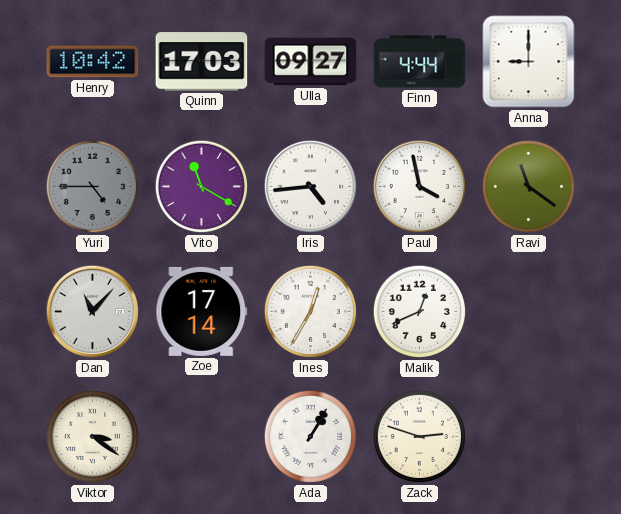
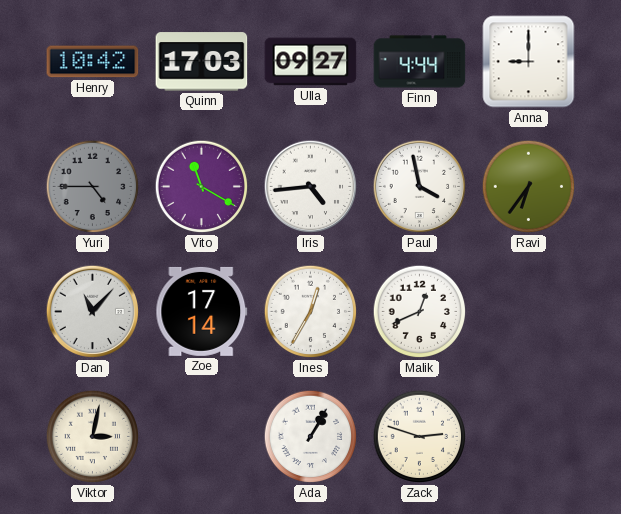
Ravi: 11:21 -> 6:36 (529, 187)
Viktor: 3:21 -> 3:02 (93, 437)
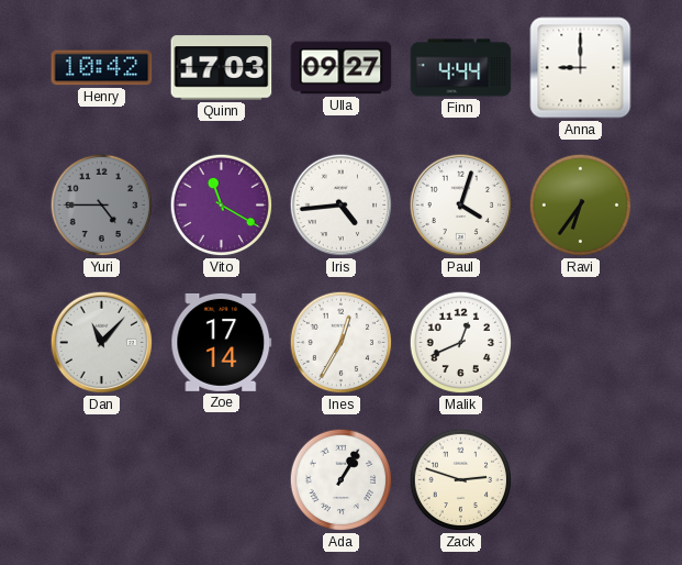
Paul: 3:58 -> 4:03 (461, 206)
Viktor: 3:02 -> none (93, 437)
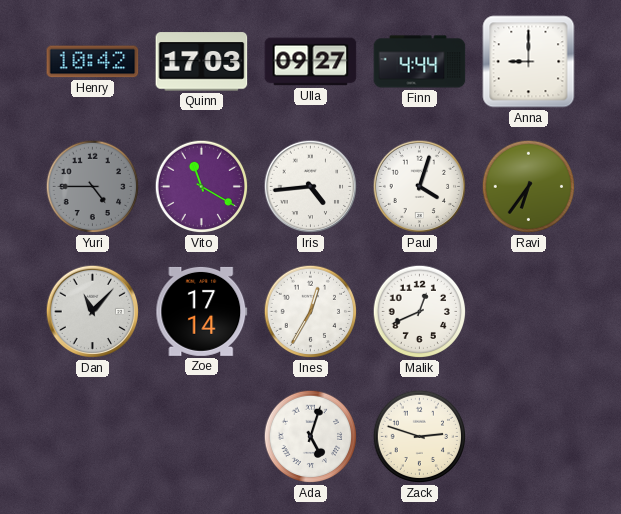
Ada: 1:05 -> 5:03 (311, 437)
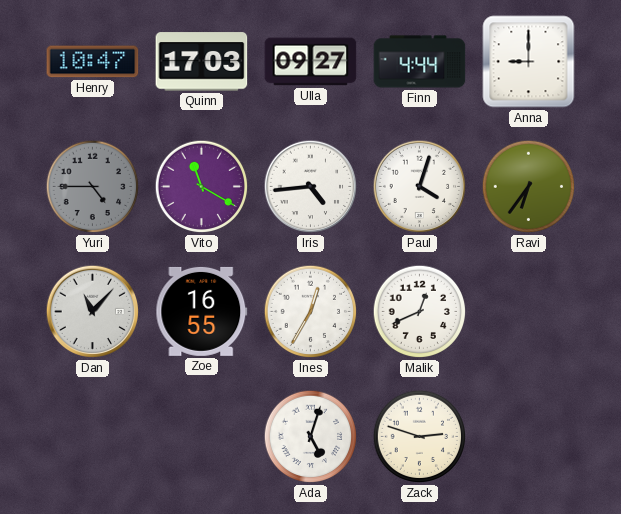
Henry: 10:42 -> 10:47 (93, 62)
Zoe: 17:14 -> 16:55 (202, 311)
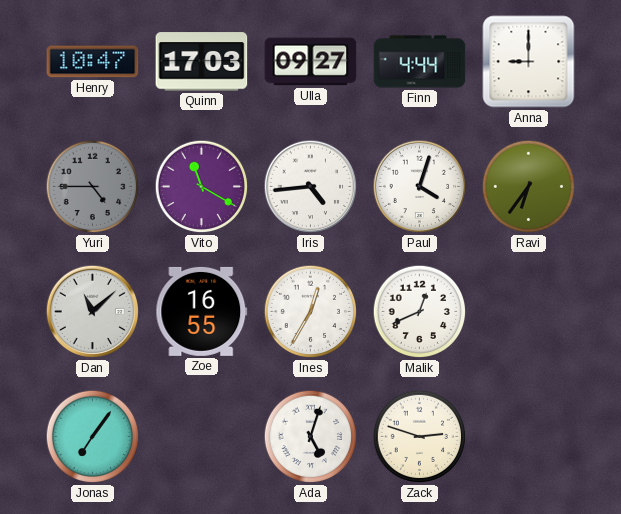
Dan: 11:07 -> 11:08 (93, 312)
Jonas: none -> 7:06 (93, 437)
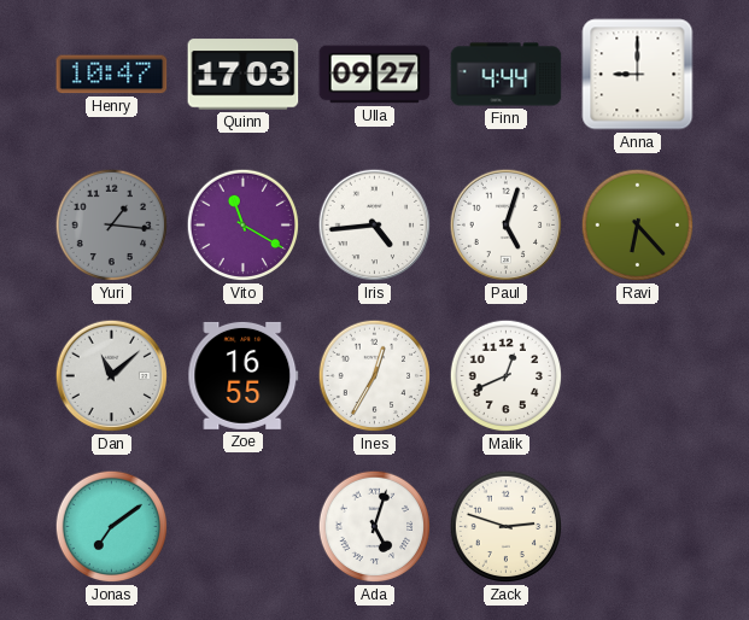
Yuri: 4:45 -> 1:16 (112, 226)
Paul: 4:03 -> 5:03 (507, 226)
Ravi: 6:36 -> 6:23 (638, 226)
Jonas: 7:06 -> 7:09 (112, 527)
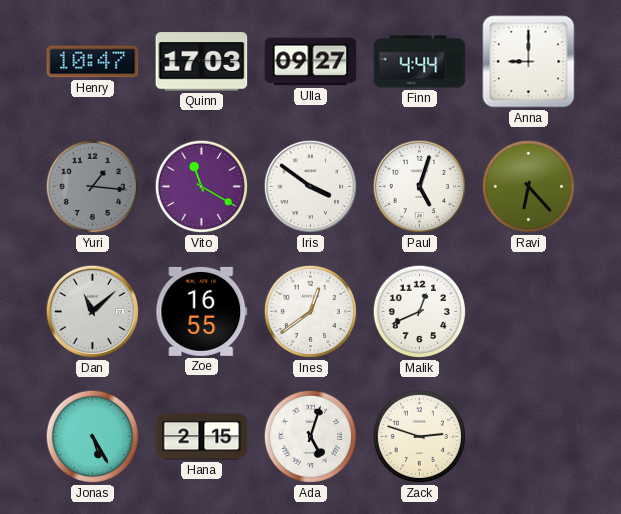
Iris: 4:44 -> 3:51 (311, 187)
Ines: 12:35 -> 12:39 (311, 312)
Jonas: 7:09 -> 5:25 (93, 437)
Hana: none -> 2:15 (202, 437)
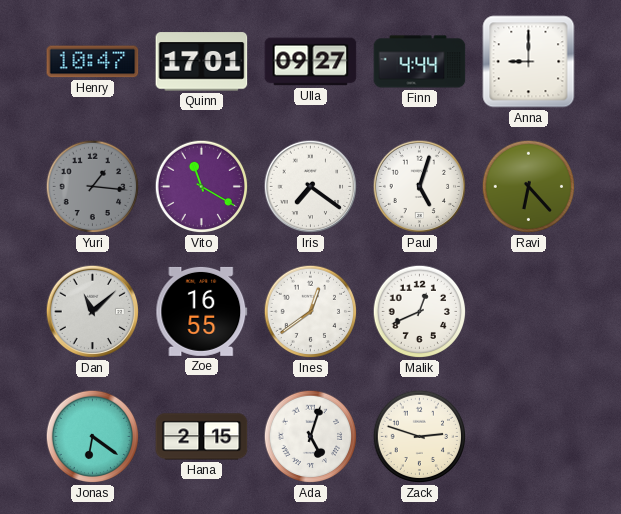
Quinn: 17:03 -> 17:01 (202, 62)
Iris: 3:51 -> 7:21 (311, 187)
Jonas: 5:25 -> 6:21 (93, 437)
